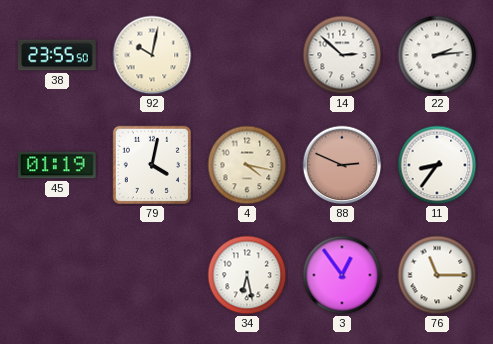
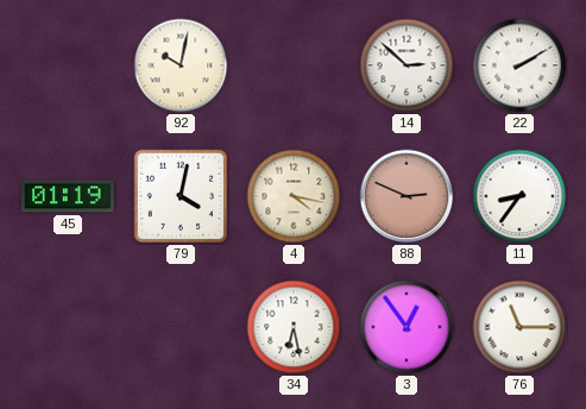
38: 23:55 -> none (58, 55)
22: 2:14 -> 2:10 (519, 65)
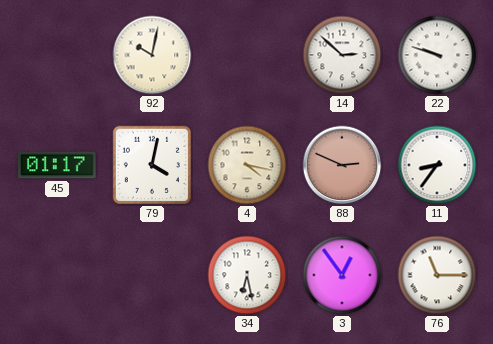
22: 2:10 -> 9:48 (437, 55)
45: 01:19 -> 01:17 (58, 165)
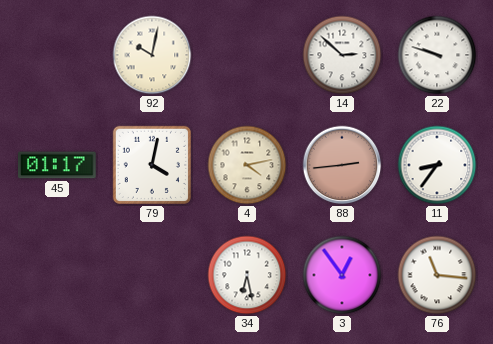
4: 4:17 -> 4:13 (247, 165)
88: 2:49 -> 2:44 (342, 165)
76: 11:15 -> 11:16 (437, 275)
